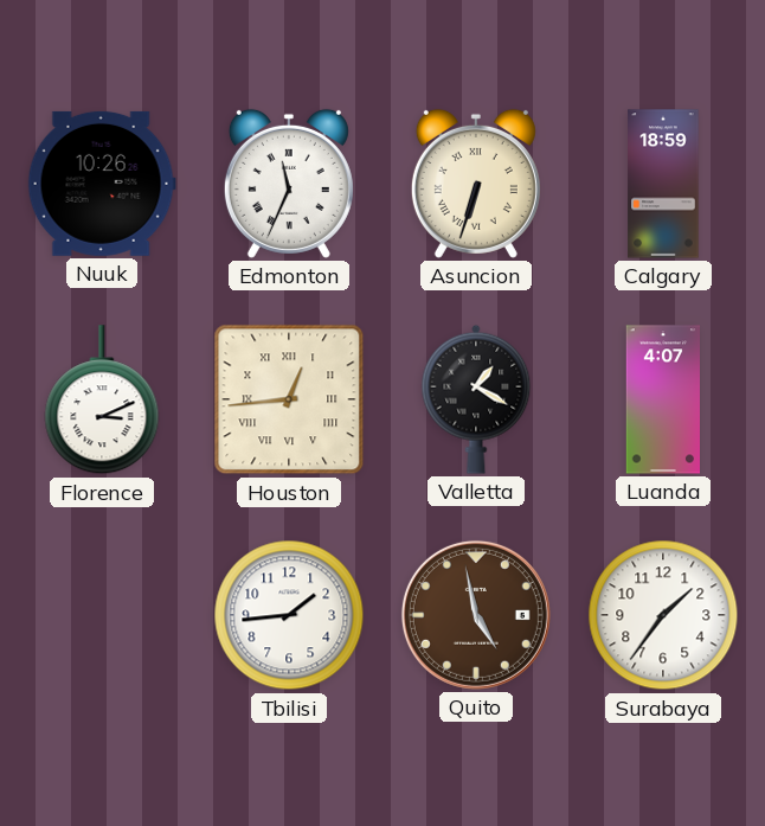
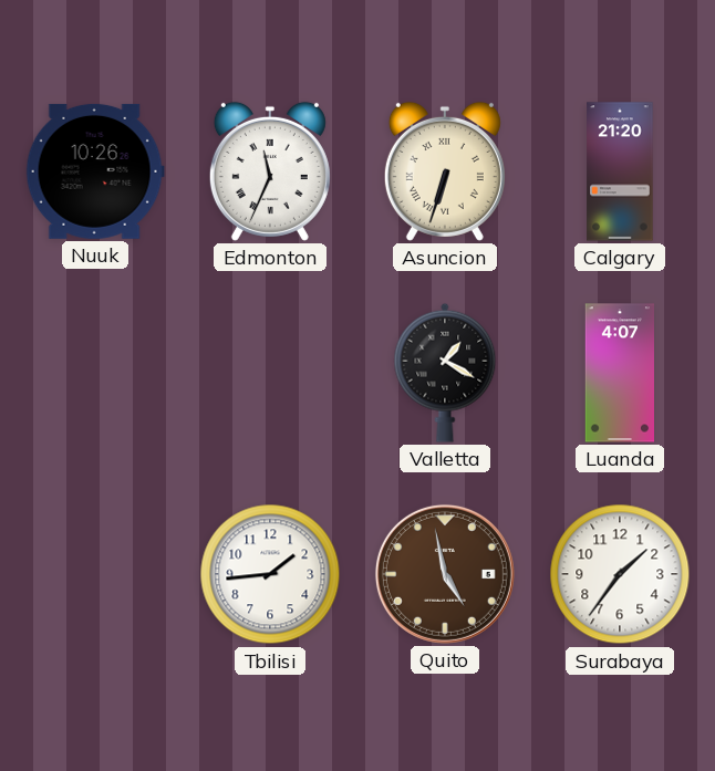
Calgary: 18:59 -> 21:20 (620, 171)
Florence: 3:11 -> none (102, 401)
Houston: 12:44 -> none (289, 399)
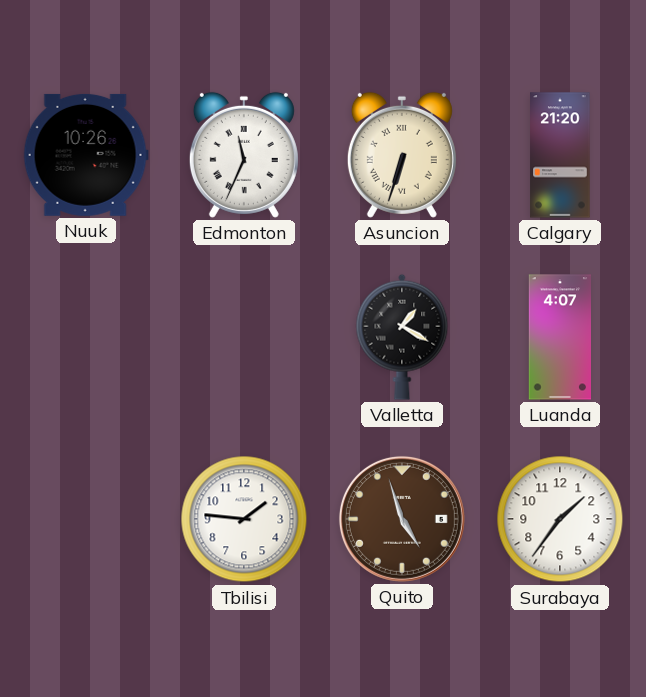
Tbilisi: 1:44 -> 1:46 (244, 519)
Quito: 4:58 -> 4:57 (402, 519)
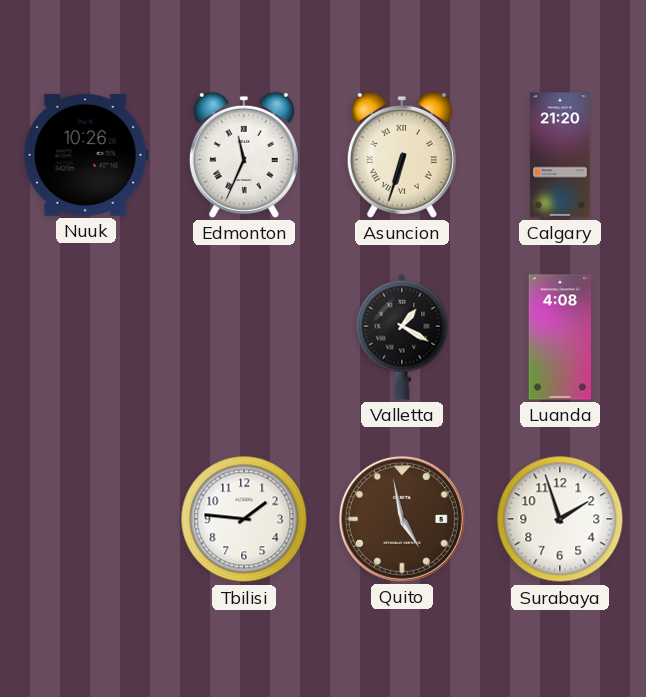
Luanda: 4:07 -> 4:08 (559, 337)
Quito: 4:57 -> 4:58 (402, 519)
Surabaya: 1:36 -> 1:57 (560, 519)
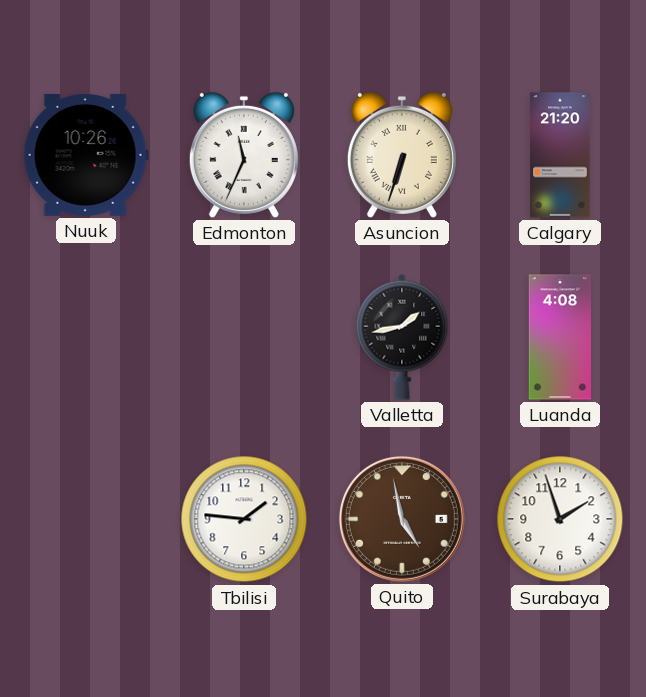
Valletta: 1:20 -> 1:43 (402, 337)
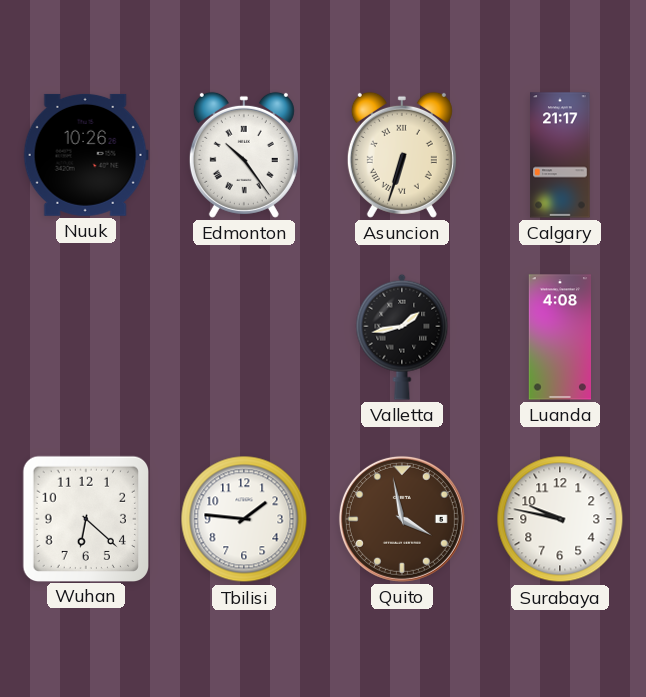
Edmonton: 11:34 -> 10:24 (244, 155)
Calgary: 21:20 -> 21:17 (560, 155)
Wuhan: none -> 6:22 (85, 518)
Quito: 4:58 -> 3:58 (402, 519)
Surabaya: 1:57 -> 9:47 (560, 519)
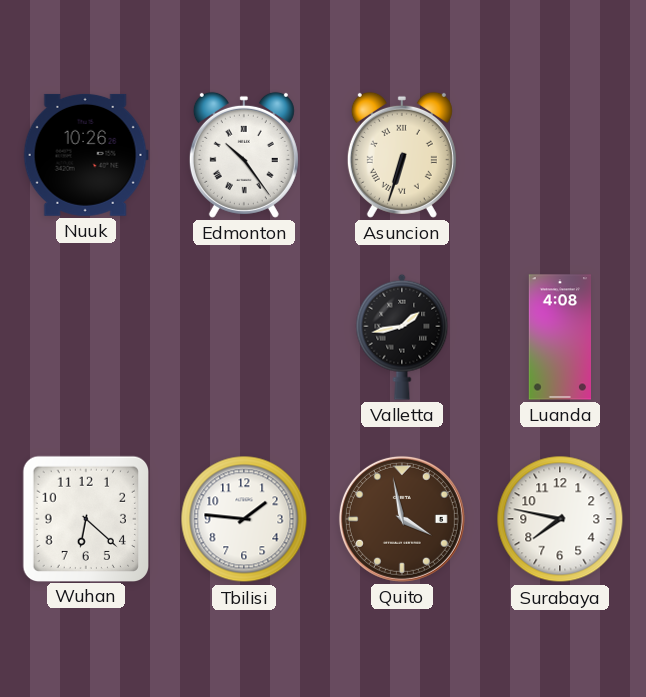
Calgary: 21:17 -> none (560, 155)
Surabaya: 9:47 -> 7:47 (560, 519)
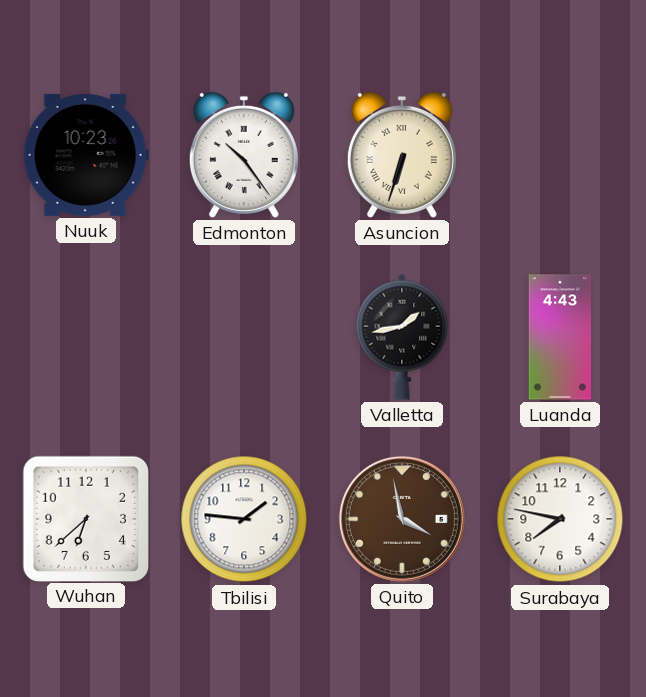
Nuuk: 10:26 -> 10:23 (86, 155)
Luanda: 4:08 -> 4:43 (559, 337)
Wuhan: 6:22 -> 6:38 (85, 518)
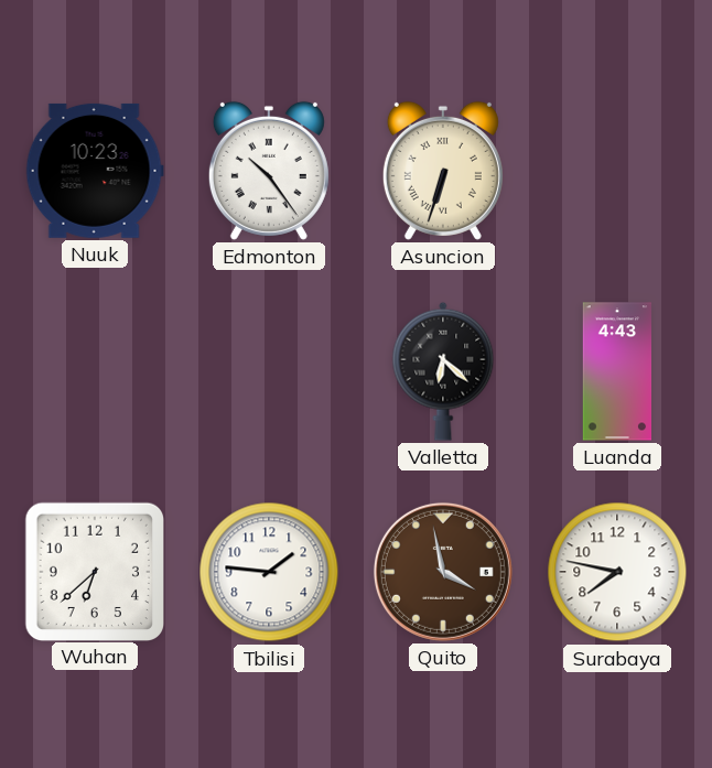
Valletta: 1:43 -> 6:22 (443, 371)
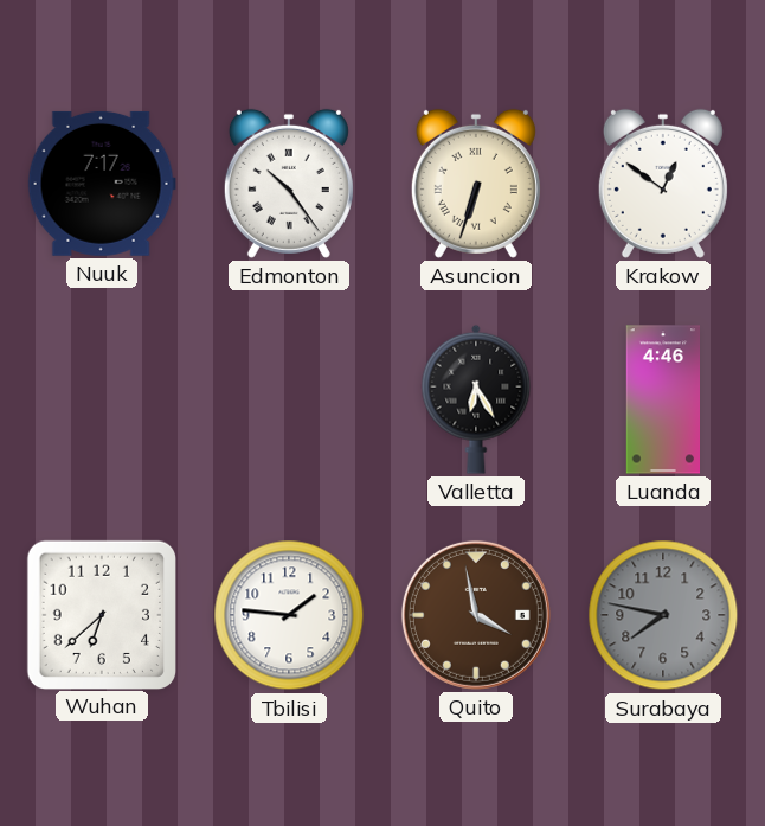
Nuuk: 10:23 -> 7:17 (102, 184)
Krakow: none -> 12:51 (663, 184)
Valletta: 6:22 -> 6:25 (476, 399)
Luanda: 4:43 -> 4:46 (662, 399)
Surabaya dial: white -> grey (663, 615)
